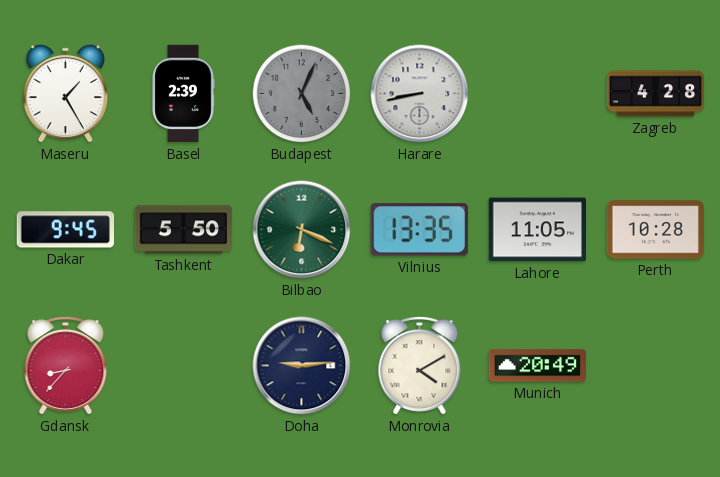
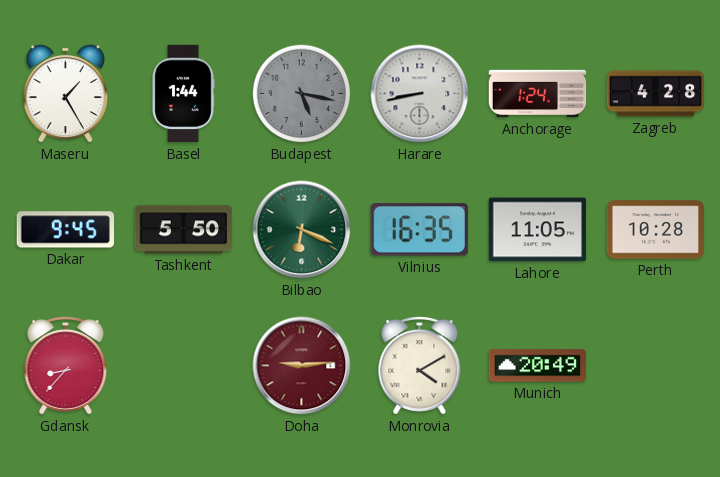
Basel: 2:39 -> 1:44 (183, 94)
Budapest: 5:04 -> 5:17 (302, 94)
Anchorage: none -> 1:24 (538, 94)
Vilnius: 13:35 -> 16:35 (419, 230)
Doha dial: navy -> burgundy (302, 366)
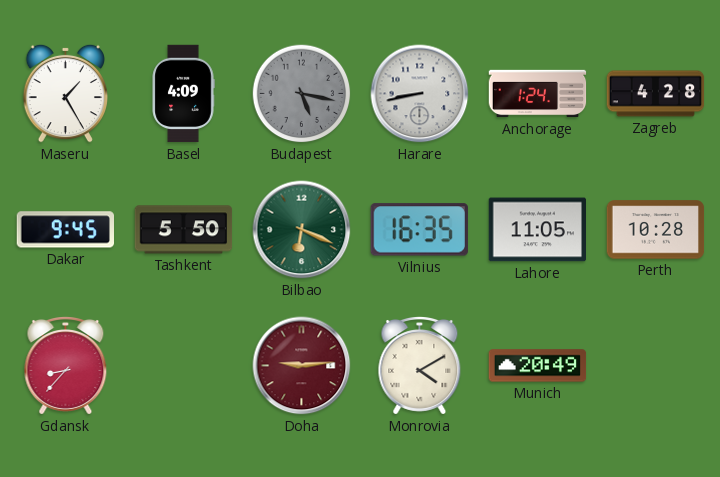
Basel: 1:44 -> 4:09 (183, 94)
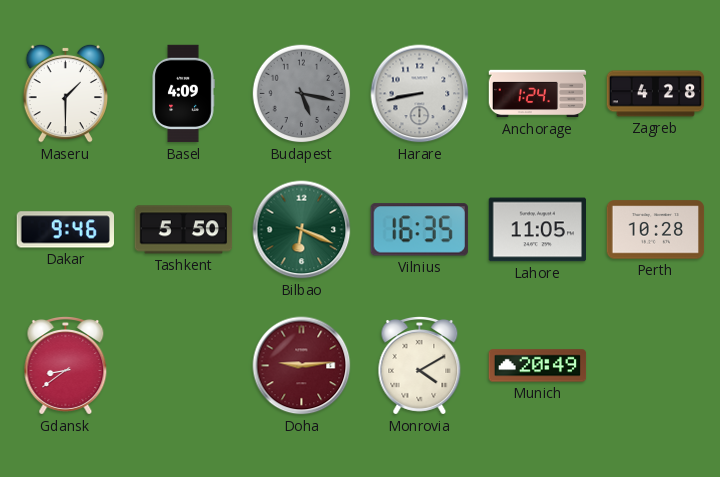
Maseru: 1:25 -> 1:30 (65, 93)
Dakar: 9:45 -> 9:46 (65, 230)
Gdansk: 8:37 -> 8:39 (66, 366)
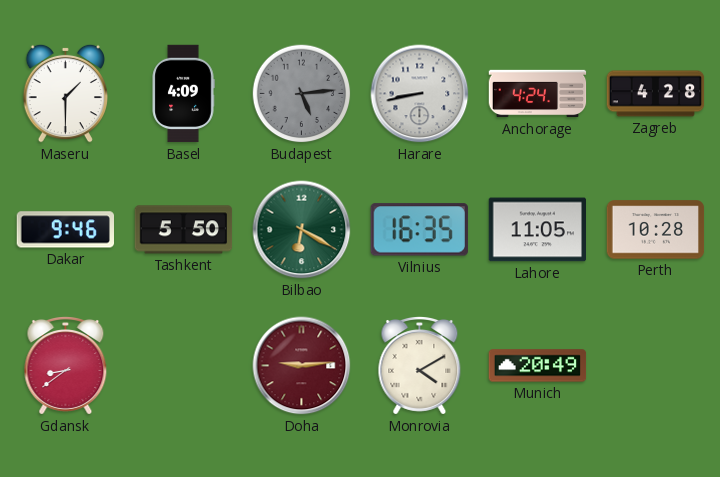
Budapest: 5:17 -> 5:14 (302, 94)
Anchorage: 1:24 -> 4:24 (538, 94)
Bilbao: 6:19 -> 6:20 (302, 230)
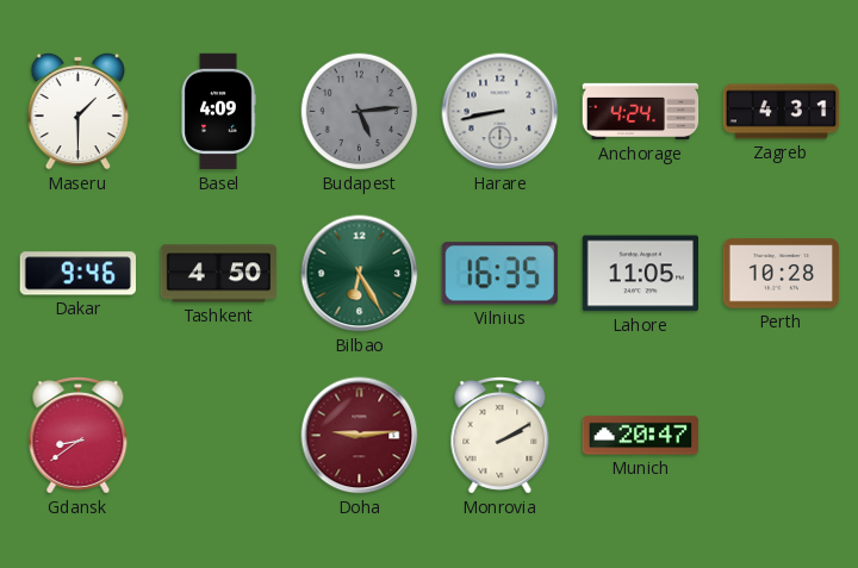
Zagreb: 4:28 -> 4:31 (782, 112)
Tashkent: 5:50 -> 4:50 (219, 274)
Bilbao: 6:20 -> 6:25 (360, 274)
Monrovia: 4:10 -> 2:10 (500, 436)
Munich: 20:49 -> 20:47 (641, 436)
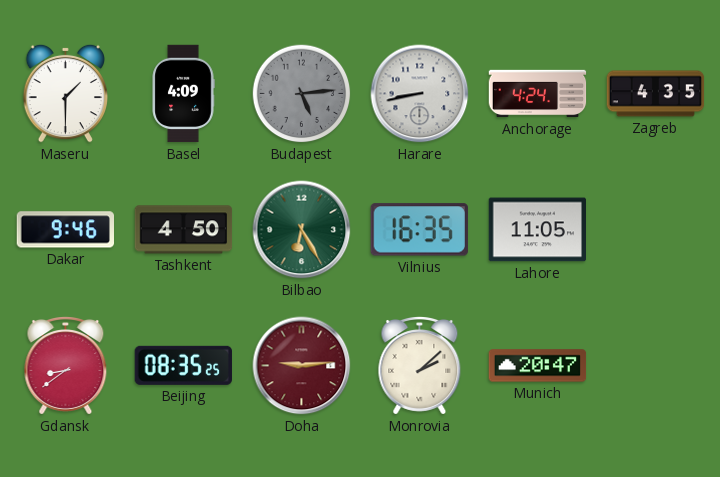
Zagreb: 4:31 -> 4:35 (656, 94)
Perth: 10:28 -> none (782, 274)
Beijing: none -> 08:35 (183, 365)
Monrovia: 2:10 -> 2:08 (420, 366)
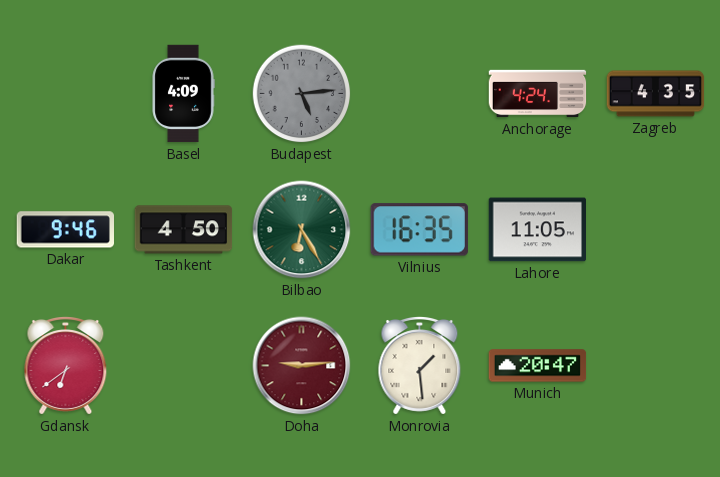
Maseru: 1:30 -> none (65, 93)
Harare: 8:43 -> none (420, 94)
Gdansk: 8:39 -> 6:39 (66, 366)
Beijing: 08:35 -> none (183, 365)
Monrovia: 2:08 -> 1:29 (420, 366)
